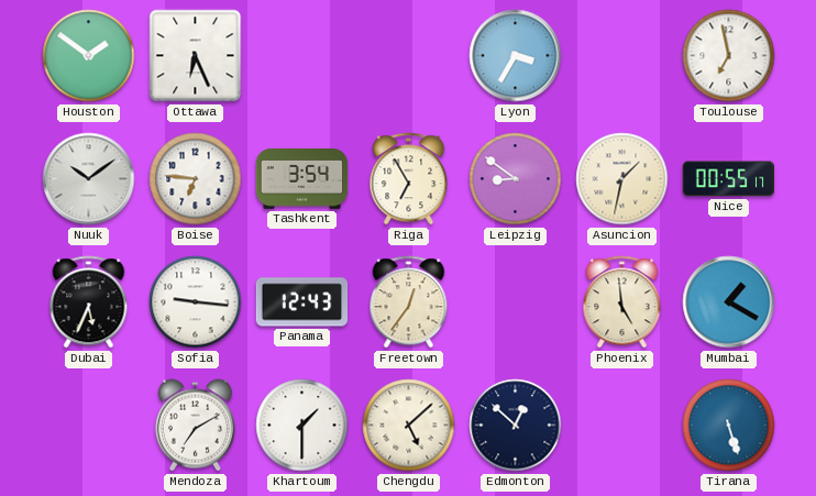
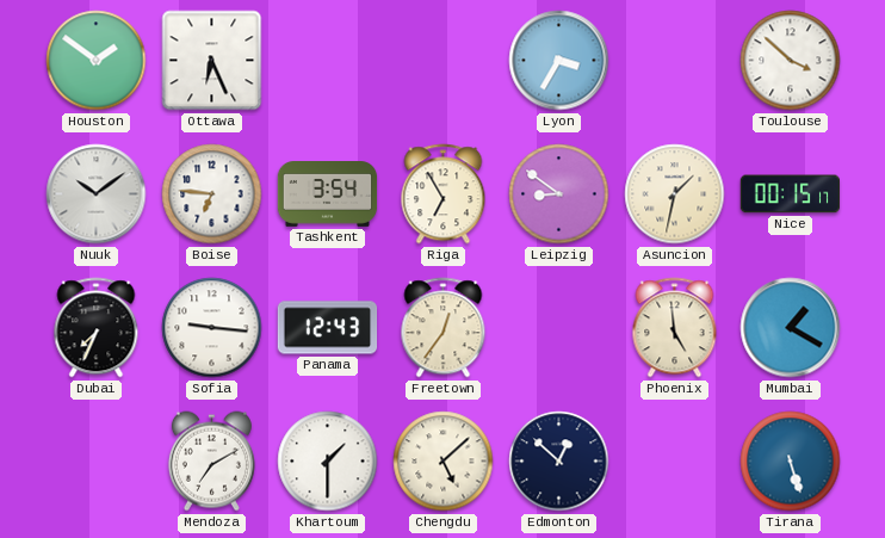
Toulouse: 6:58 -> 3:52 (791, 61)
Nice: 00:55 -> 00:15 (790, 194)
Dubai: 5:34 -> 7:34 (97, 328)
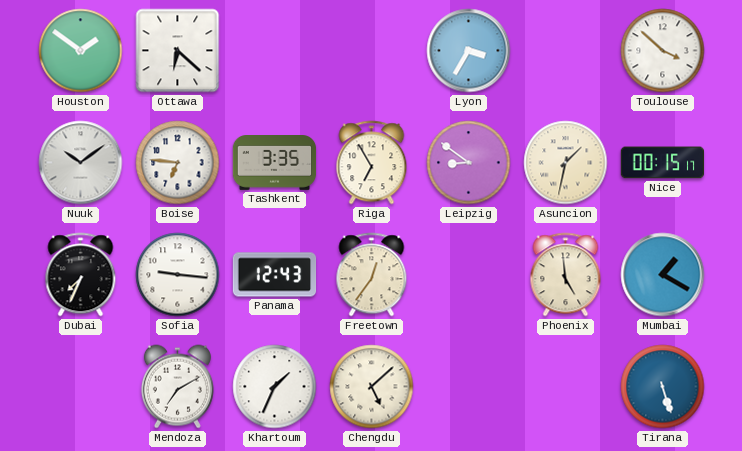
Ottawa: 6:26 -> 6:22 (178, 51)
Tashkent: 3:54 -> 3:35 (275, 163)
Khartoum: 1:30 -> 1:34 (275, 387)
Edmonton: 12:52 -> none (559, 462)
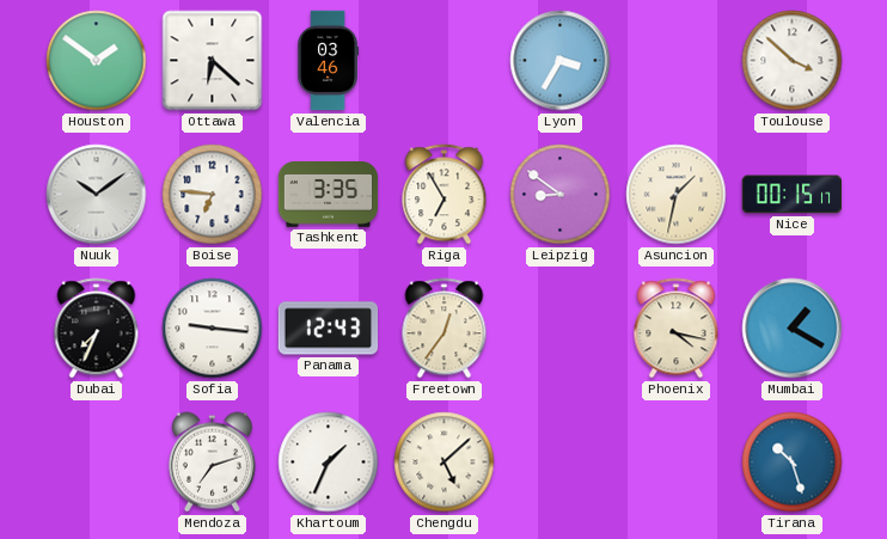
Valencia: none -> 03:46 (329, 61)
Phoenix: 4:59 -> 4:17 (677, 329)
Mendoza: 7:10 -> 7:12 (212, 463)
Tirana: 5:27 -> 10:27 (793, 463)
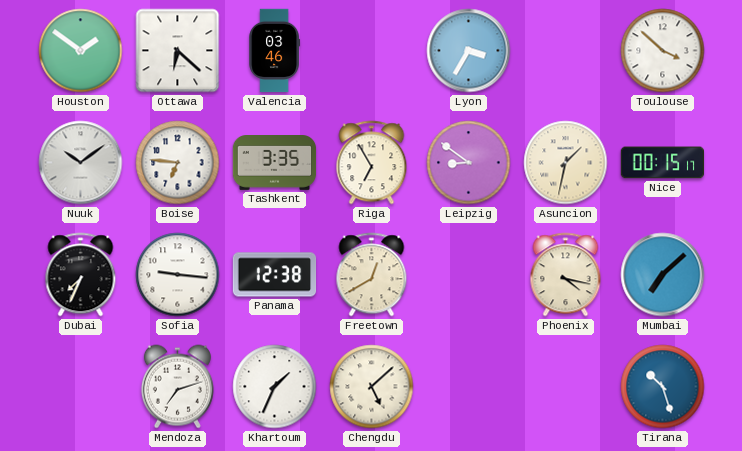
Panama: 12:43 -> 12:38 (275, 275)
Freetown: 12:36 -> 12:40 (372, 275)
Mumbai: 1:20 -> 7:08 (663, 275)
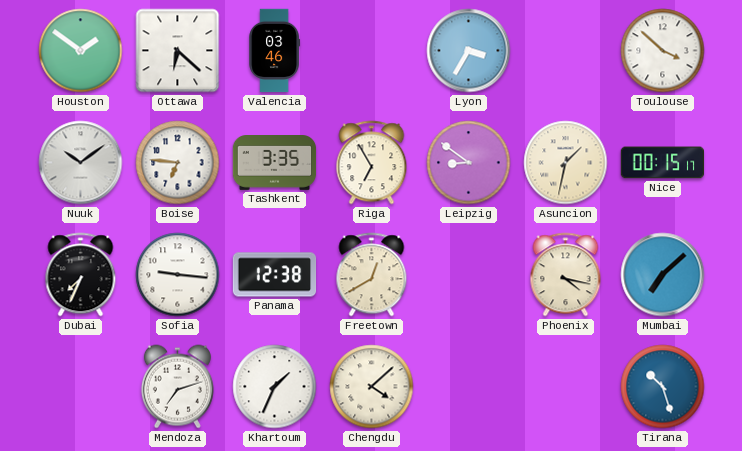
Chengdu: 5:08 -> 4:08 (372, 387)
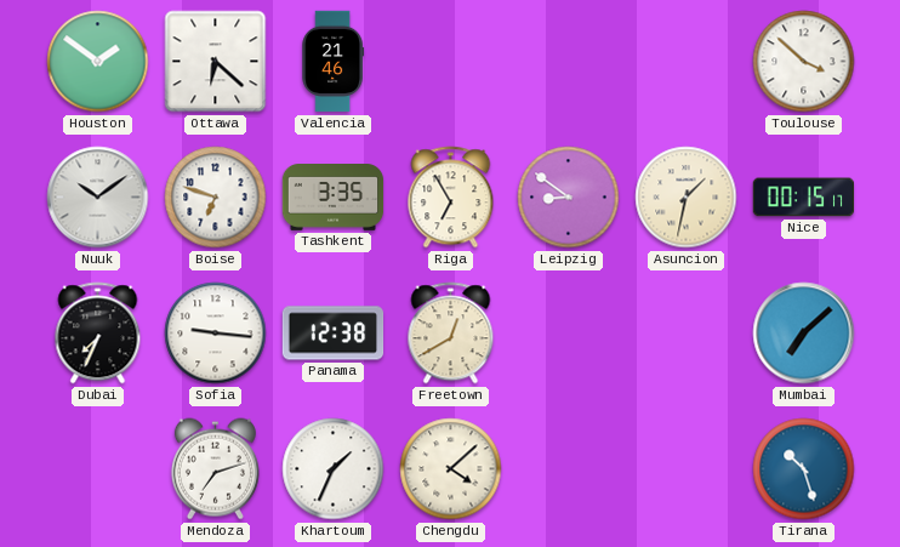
Valencia: 03:46 -> 21:46 (334, 62)
Lyon: 3:35 -> none (469, 51)
Boise: 6:46 -> 6:48 (216, 198)
Phoenix: 4:17 -> none (566, 275)
